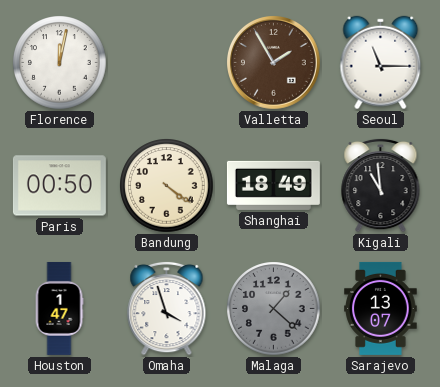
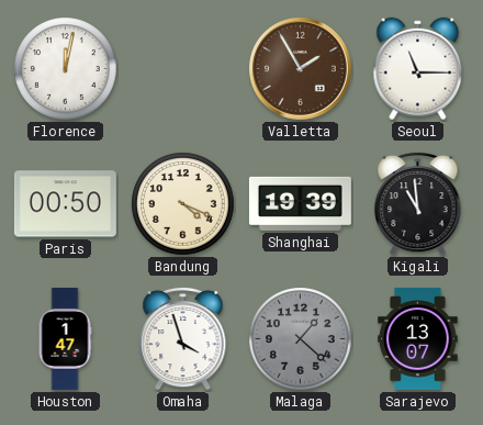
Bandung: 4:21 -> 4:19 (183, 204)
Shanghai: 18:49 -> 19:39 (300, 203)
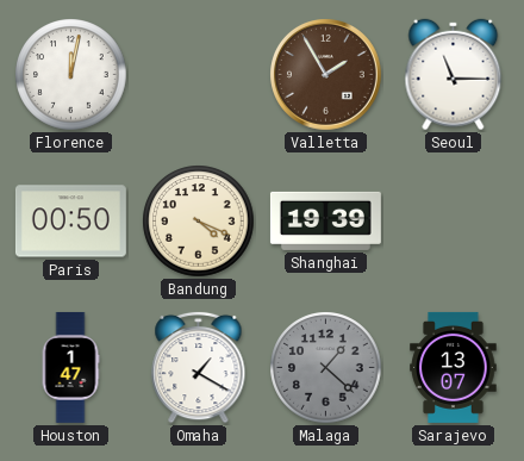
Kigali: 10:59 -> none (418, 203)
Omaha: 3:57 -> 1:20 (199, 367)
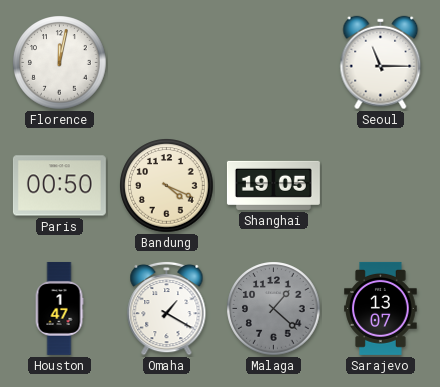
Valletta: 1:55 -> none (326, 75)
Shanghai: 19:39 -> 19:05 (273, 185)
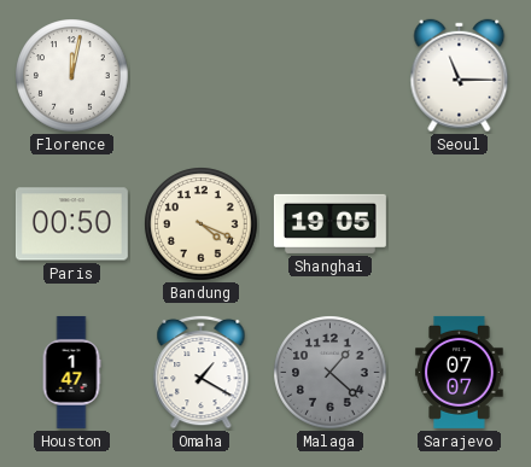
Sarajevo: 13:07 -> 07:07 (460, 372)
